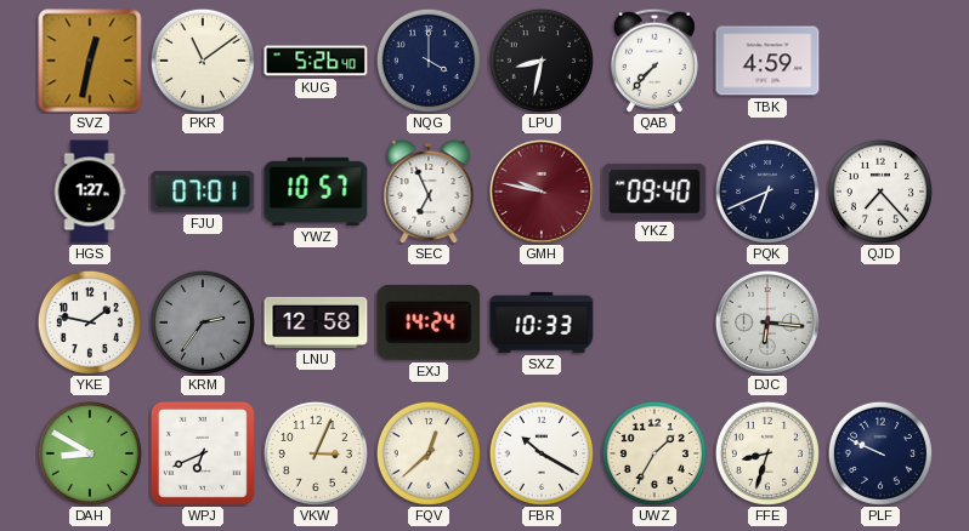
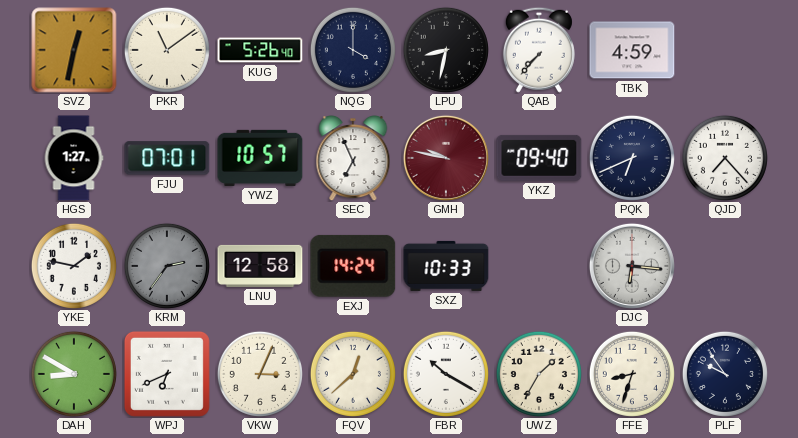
PLF: 9:49 -> 9:54 (725, 374)
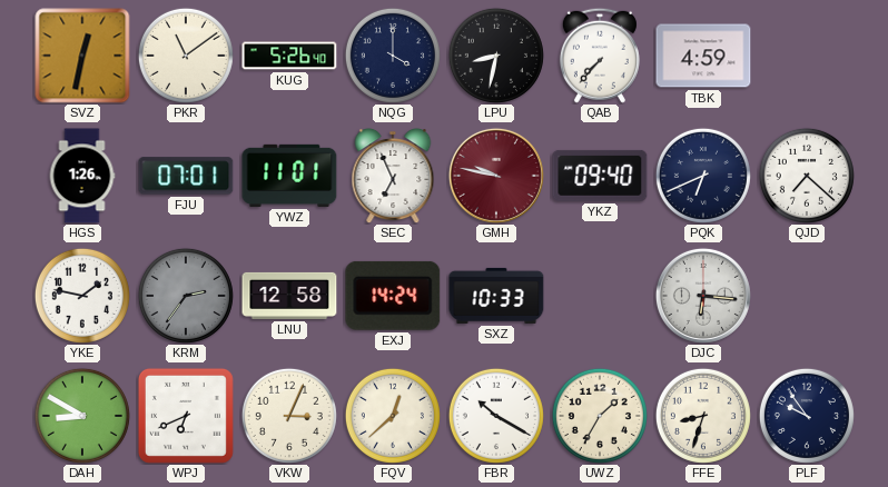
HGS: 1:27 -> 1:26 (82, 176)
YWZ: 10:57 -> 11:01 (289, 176)
QJD: 7:23 -> 7:22 (807, 176)
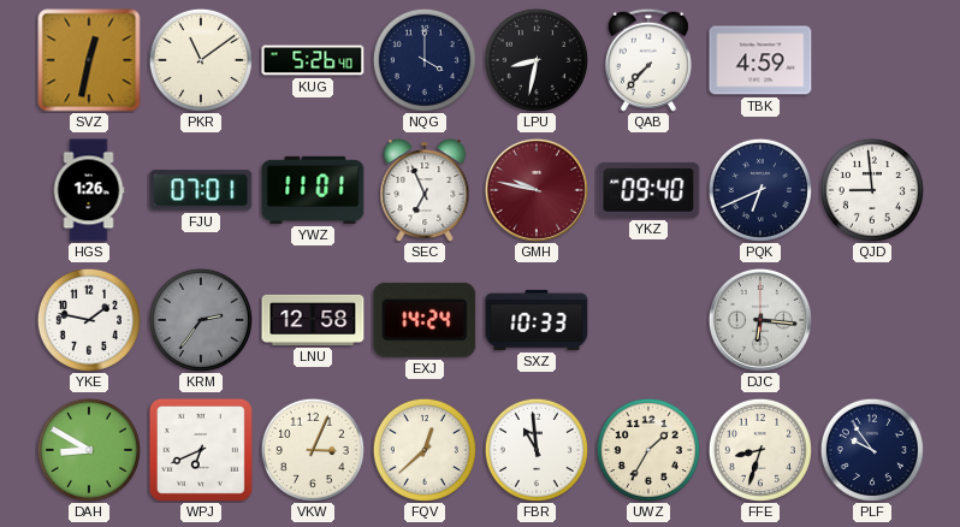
QJD: 7:22 -> 8:59 (872, 190)
FBR: 10:20 -> 10:59 (537, 450)
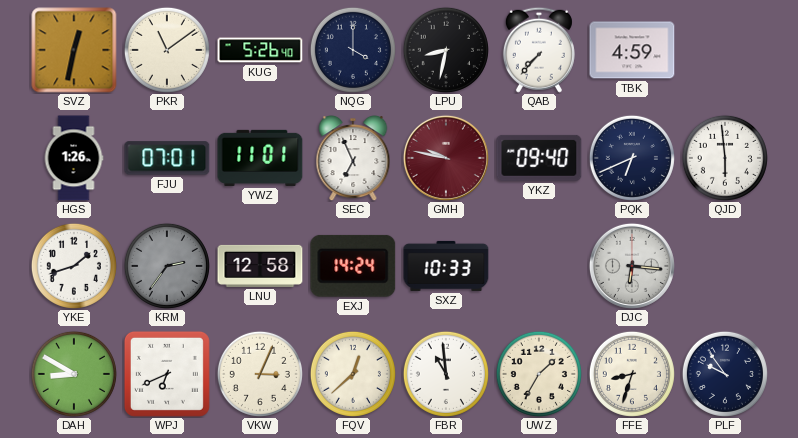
QJD: 8:59 -> 5:59 (725, 158)
YKE: 1:47 -> 1:42 (74, 266)
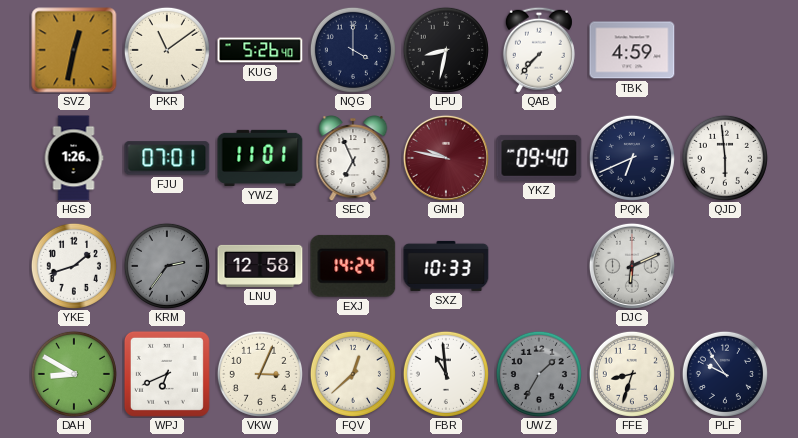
DJC: 6:16 -> 6:11 (632, 266)
UWZ dial: cream -> grey (539, 374)
